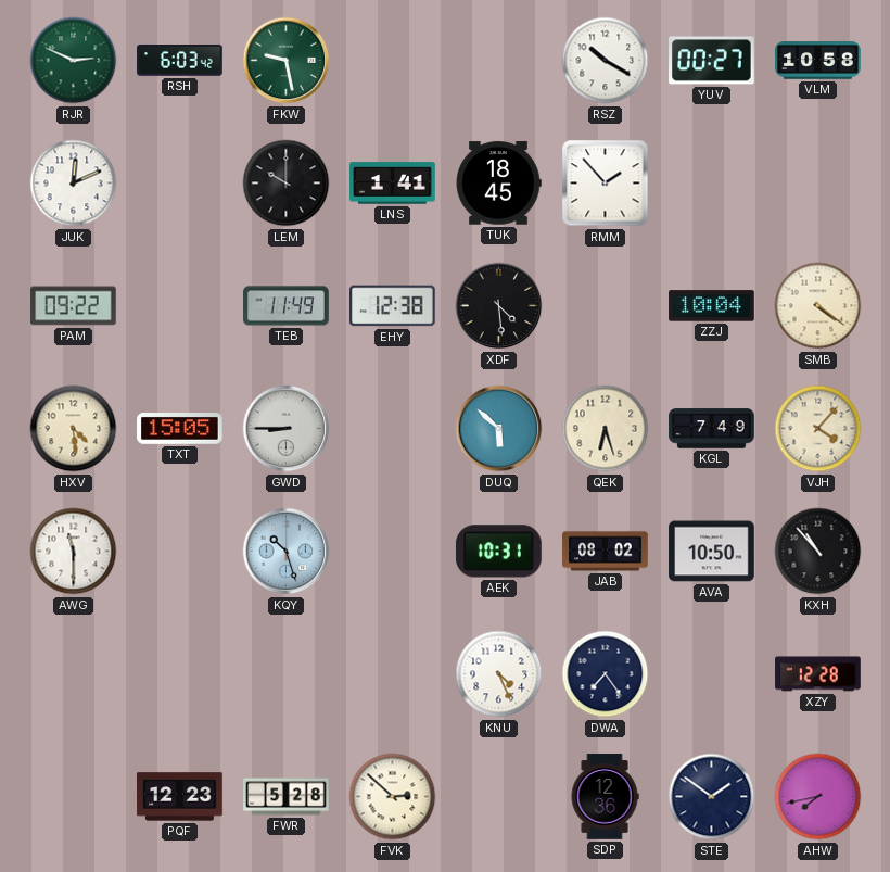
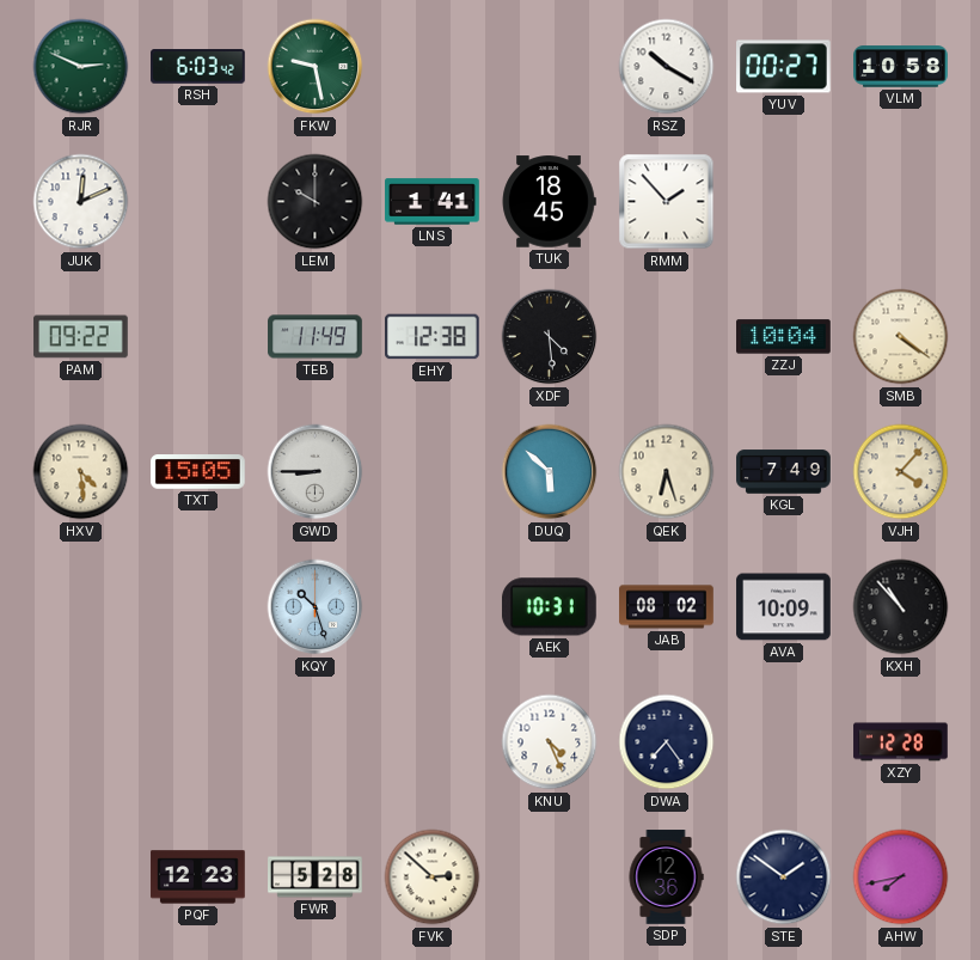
AWG: 11:30 -> none (74, 552)
AVA: 10:50 -> 10:09 (784, 607)
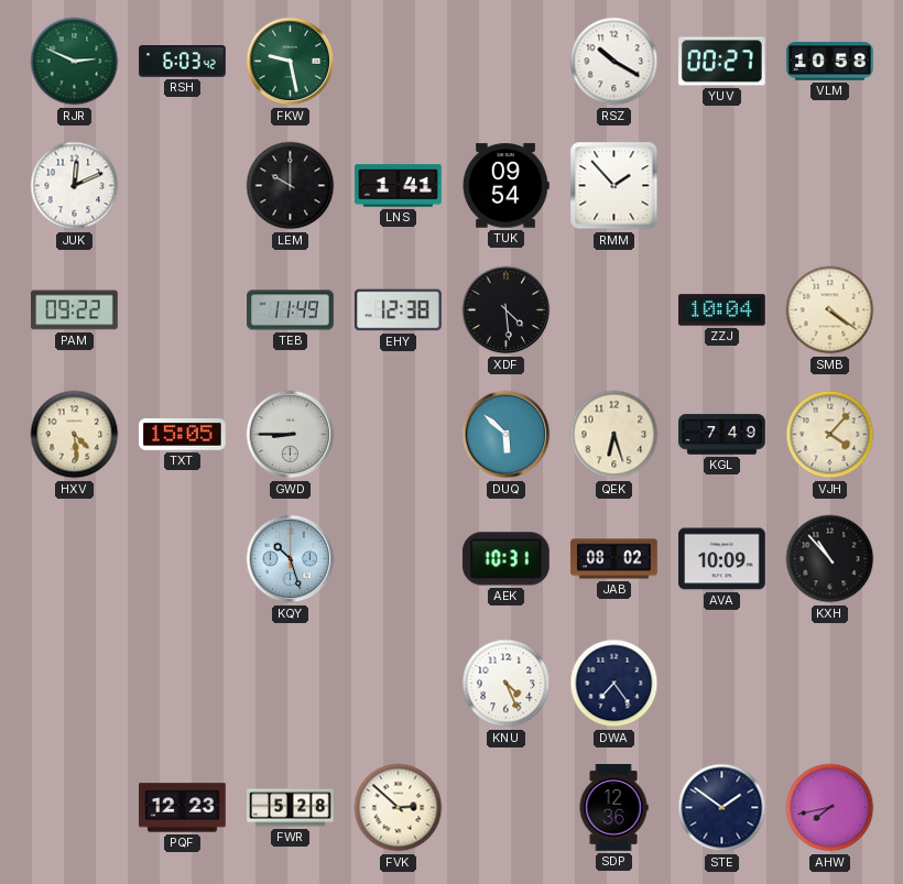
TUK: 18:45 -> 09:54 (505, 186)
XZY: 12:28 -> none (901, 742)
